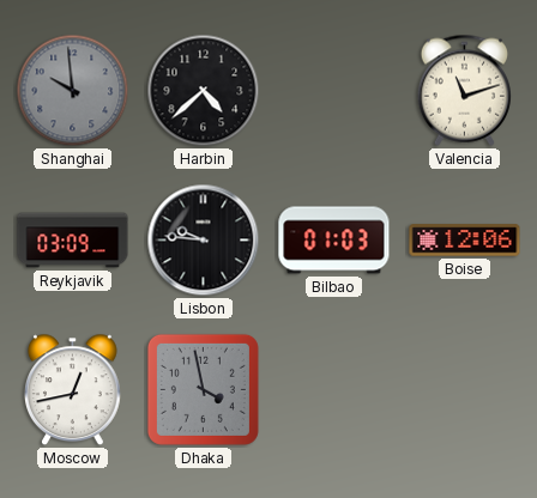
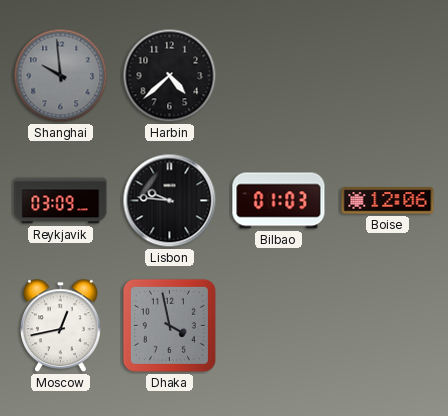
Valencia: 11:12 -> none (464, 90)
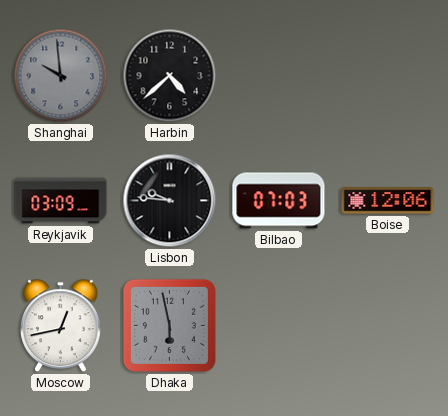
Bilbao: 01:03 -> 07:03 (279, 201)
Dhaka: 3:58 -> 5:58 (169, 325)
